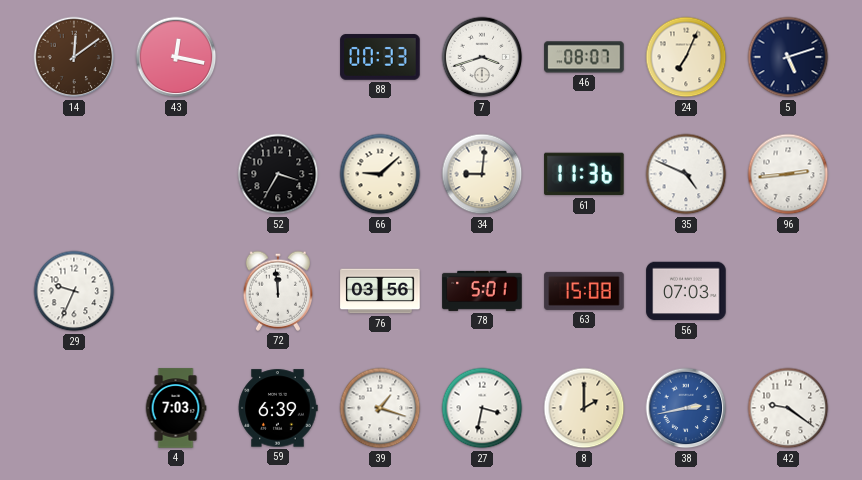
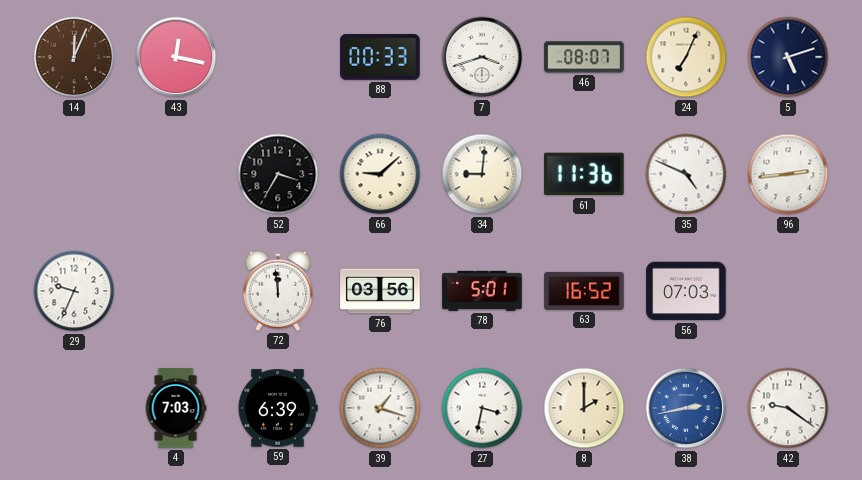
14: 12:09 -> 12:04 (74, 57)
63: 15:08 -> 16:52 (584, 291)
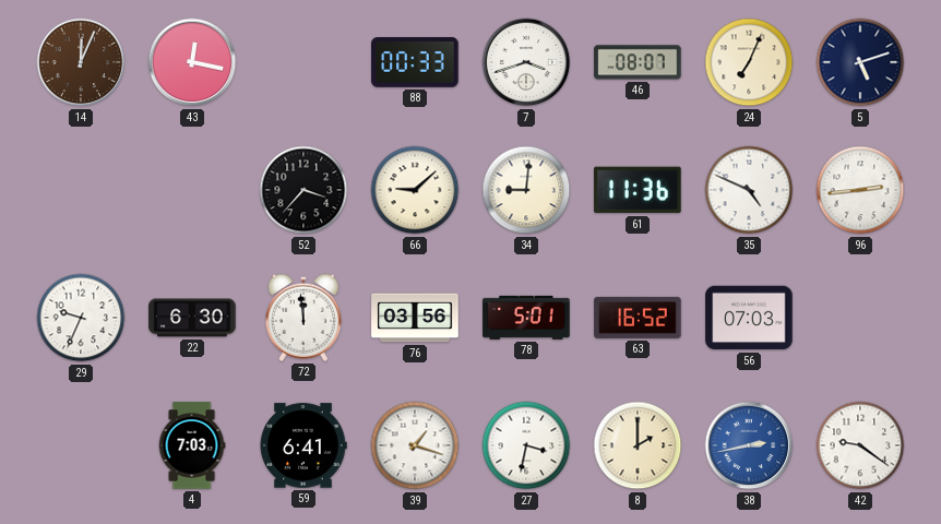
52: 3:35 -> 3:37 (303, 190)
22: none -> 6:30 (192, 318)
59: 6:39 -> 6:41 (303, 445)
